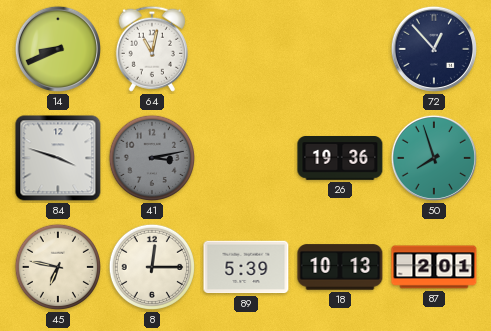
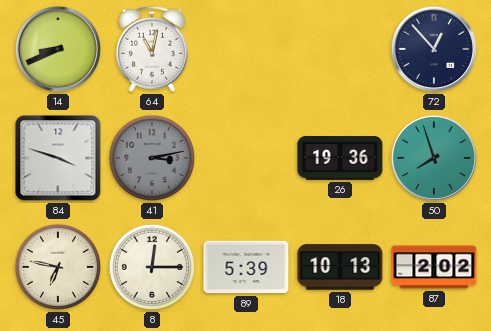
87: 2:01 -> 2:02 (434, 267)
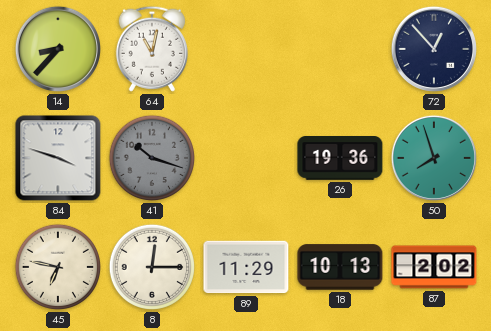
14: 8:41 -> 8:37 (58, 49)
41: 3:13 -> 10:18 (152, 158)
89: 5:39 -> 11:29 (246, 267)
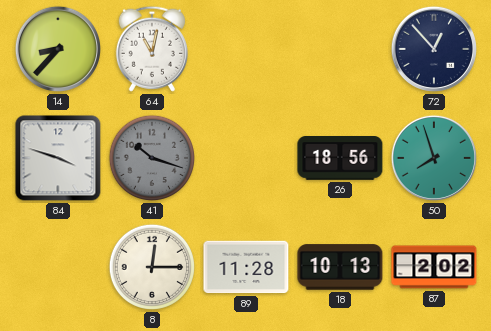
26: 19:36 -> 18:56 (340, 158)
45: 6:47 -> none (58, 267)
89: 11:29 -> 11:28 (246, 267)
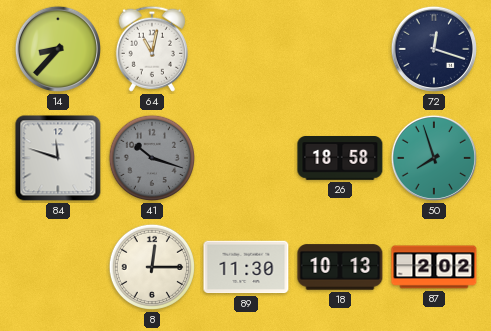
72: 12:53 -> 12:18 (434, 49)
84: 3:48 -> 11:48 (58, 158)
26: 18:56 -> 18:58 (340, 158)
89: 11:28 -> 11:30 (246, 267)
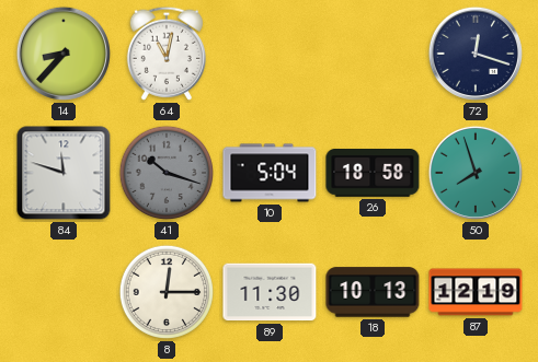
10: none -> 5:04 (270, 173)
87: 2:02 -> 12:19 (476, 292)
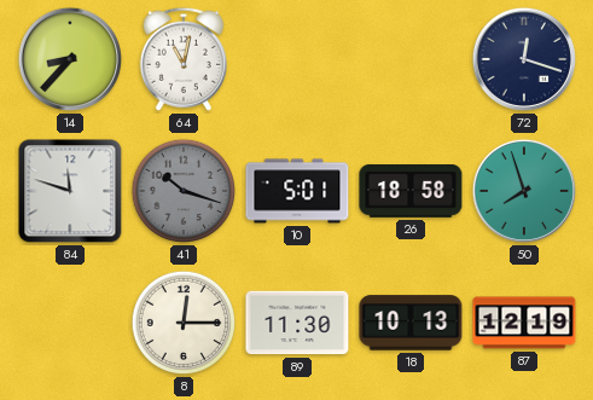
10: 5:04 -> 5:01 (297, 191)
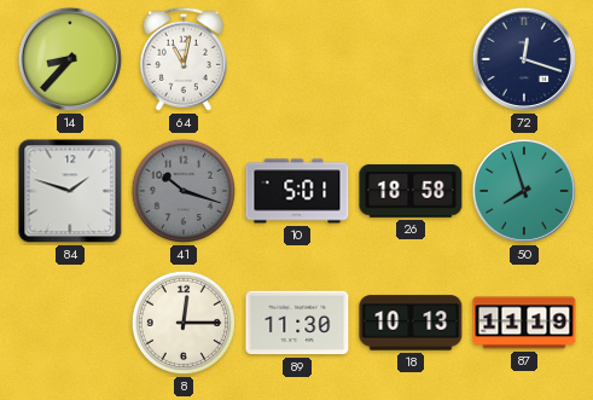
84: 11:48 -> 1:48 (70, 191)
87: 12:19 -> 11:19 (524, 323)
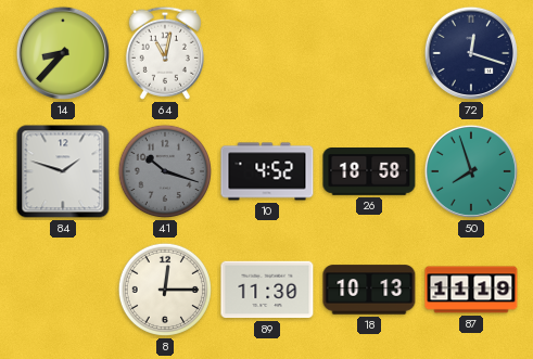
10: 5:01 -> 4:52 (267, 171)
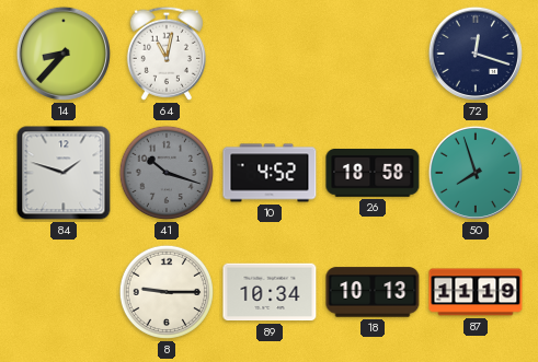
8: 12:15 -> 9:15 (167, 292)
89: 11:30 -> 10:34 (270, 292)
